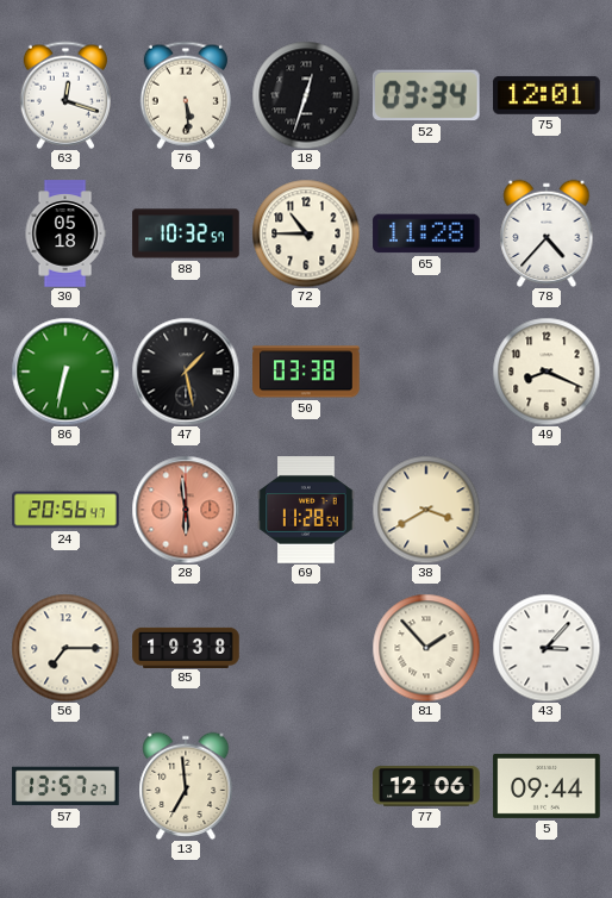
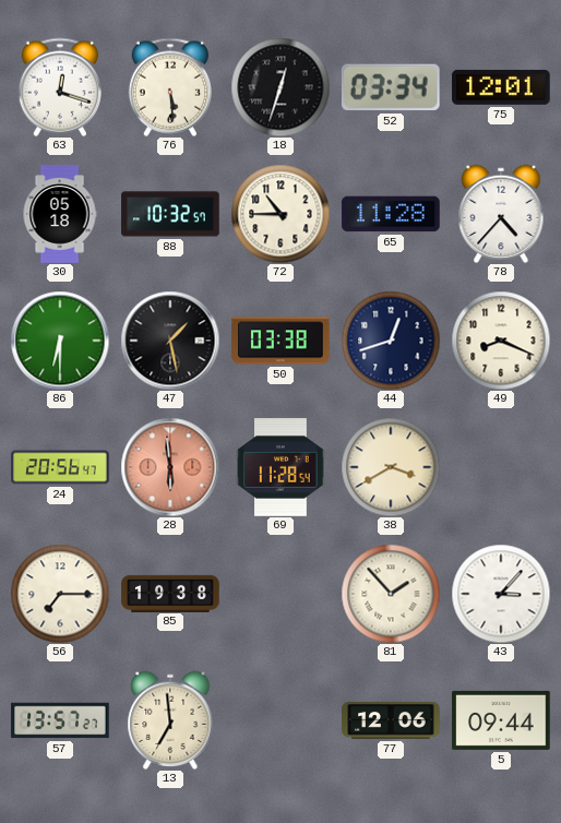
86: 6:32 -> 6:30 (60, 341)
44: none -> 12:42 (391, 341)
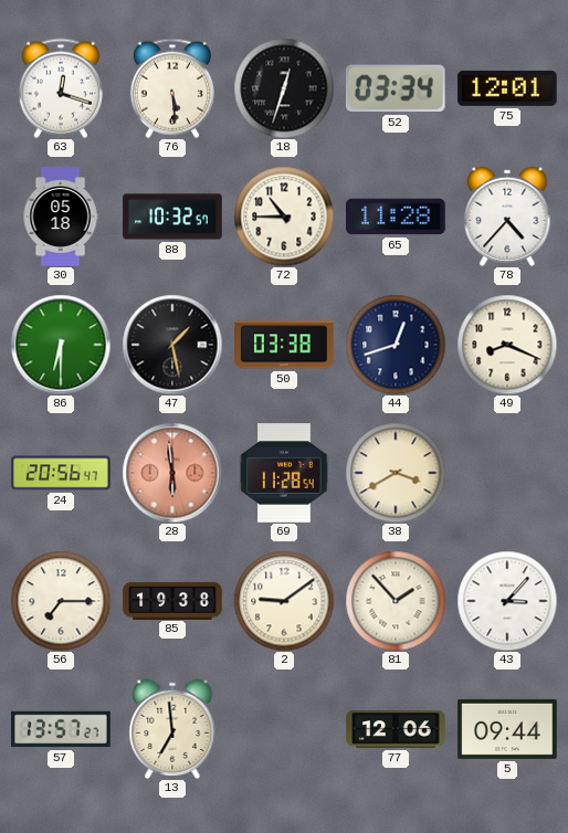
2: none -> 9:09 (284, 601)
